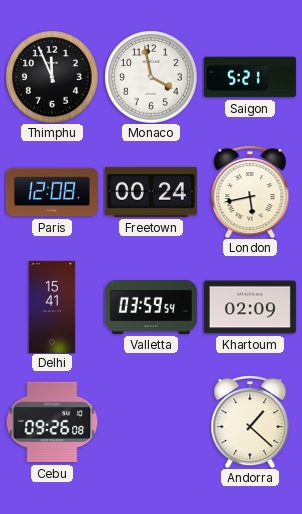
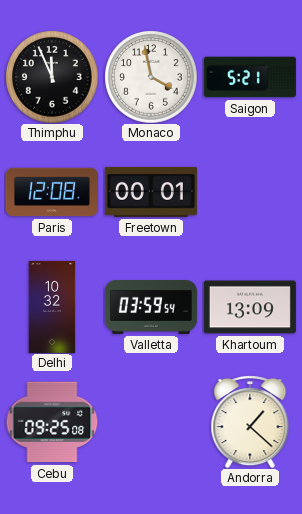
Freetown: 00:24 -> 00:01 (151, 192)
London: 5:43 -> none (250, 192)
Delhi: 15:41 -> 10:32 (52, 307)
Khartoum: 02:09 -> 13:09 (250, 307)
Cebu: 09:26 -> 09:25 (52, 422)
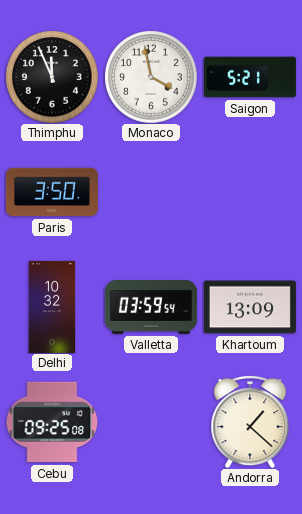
Paris: 12:08 -> 3:50 (52, 192)
Freetown: 00:01 -> none (151, 192)
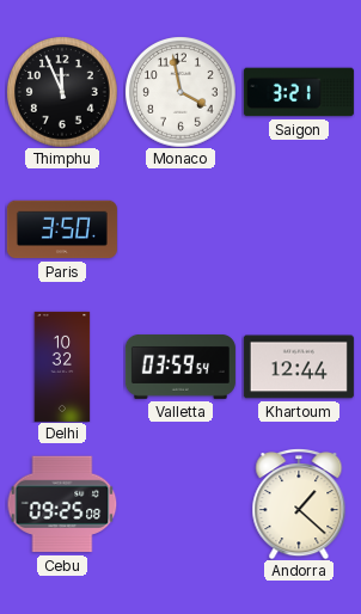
Saigon: 5:21 -> 3:21 (299, 92)
Khartoum: 13:09 -> 12:44 (299, 367)
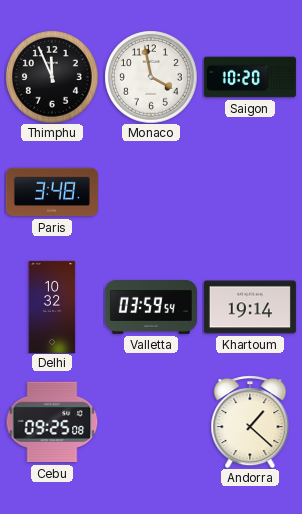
Saigon: 3:21 -> 10:20 (250, 77)
Paris: 3:50 -> 3:48 (52, 192)
Khartoum: 12:44 -> 19:14 (250, 307)
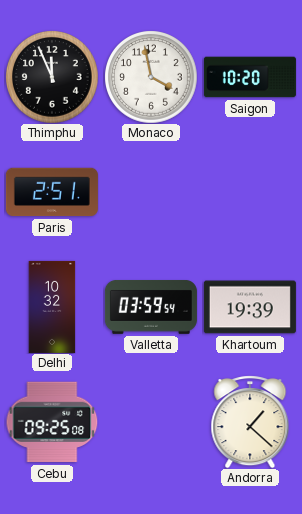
Paris: 3:48 -> 2:51 (52, 192)
Khartoum: 19:14 -> 19:39 (250, 307)
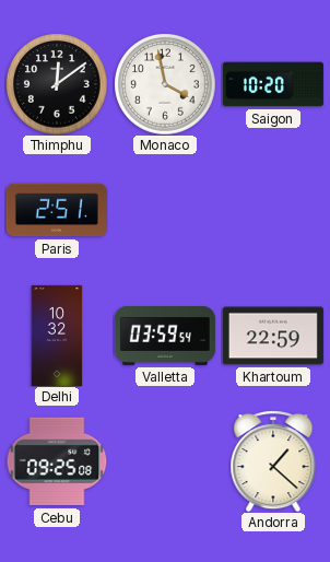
Thimphu: 11:56 -> 12:09 (57, 84)
Khartoum: 19:39 -> 22:59 (273, 336)
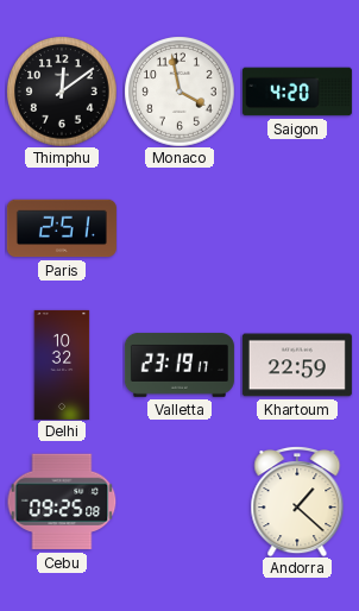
Saigon: 10:20 -> 4:20 (297, 92)
Valletta: 03:59 -> 23:19 (179, 366)
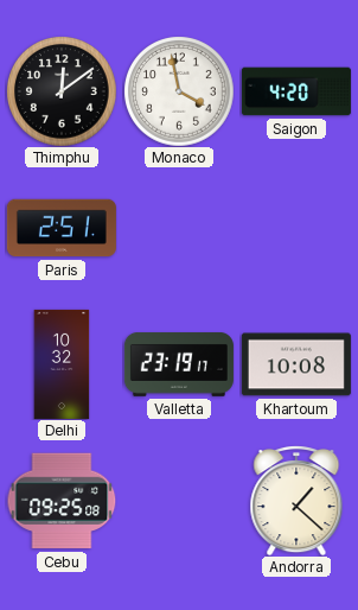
Khartoum: 22:59 -> 10:08 (296, 364)
